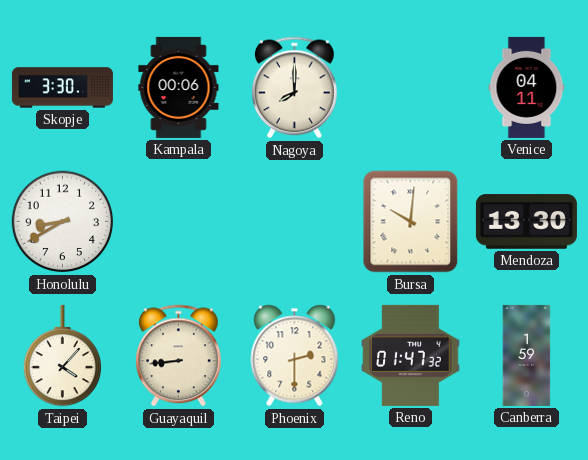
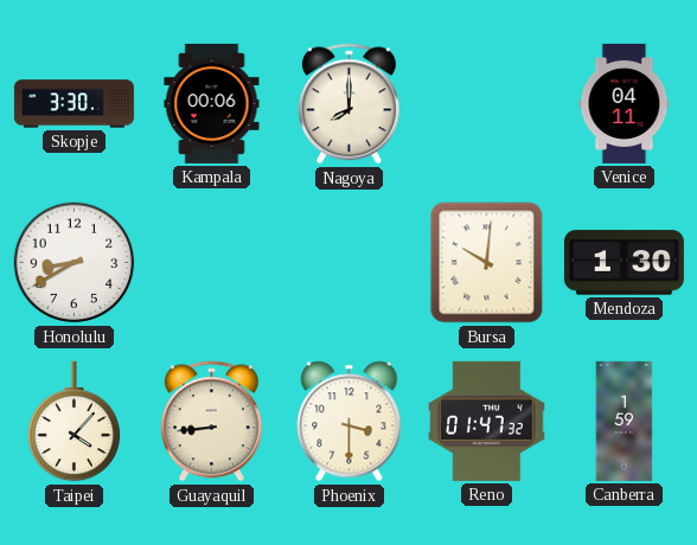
Mendoza: 13:30 -> 1:30 (624, 263)
Phoenix: 2:30 -> 3:30 (350, 422)
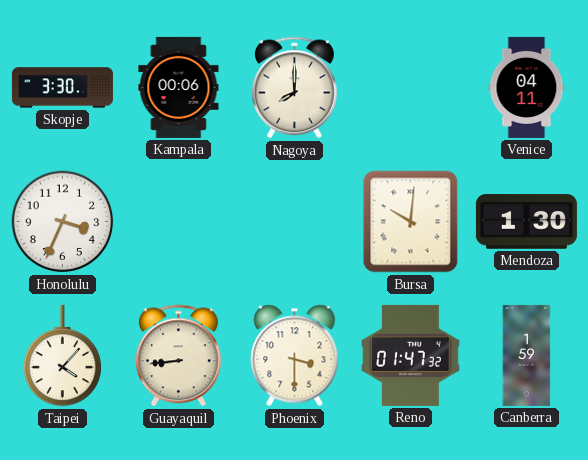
Honolulu: 8:40 -> 3:34 (63, 222)
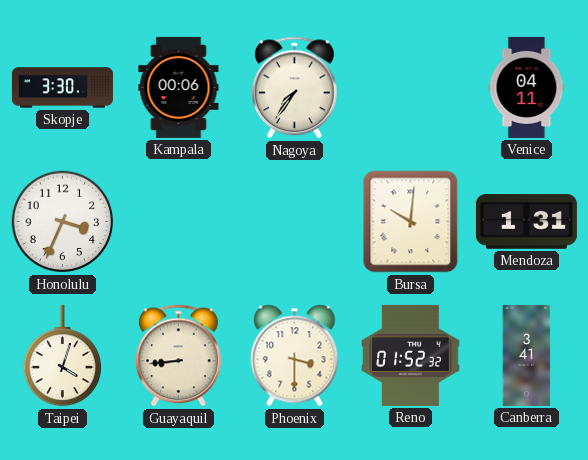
Nagoya: 8:00 -> 7:36 (295, 88)
Mendoza: 1:30 -> 1:31 (526, 222)
Taipei: 4:07 -> 4:03 (62, 356)
Reno: 01:47 -> 01:52 (411, 355)
Canberra: 1:59 -> 3:41 (527, 355)
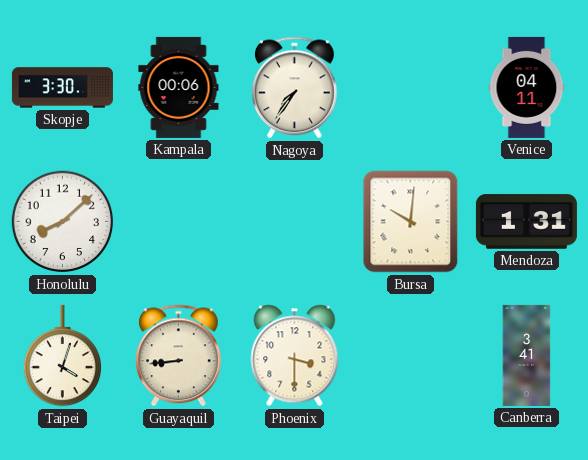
Honolulu: 3:34 -> 8:08 (63, 222)
Reno: 01:52 -> none (411, 355)
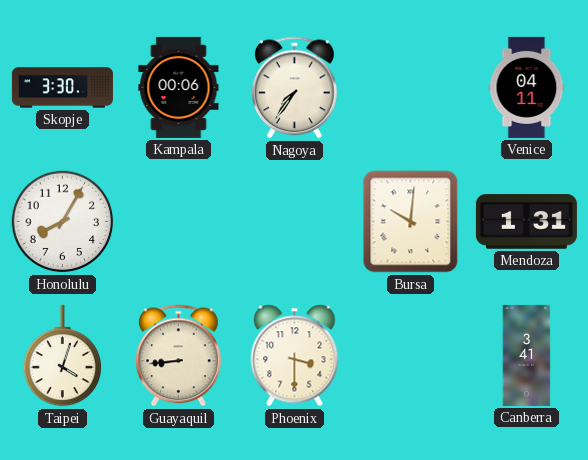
Honolulu: 8:08 -> 8:05 (63, 222)
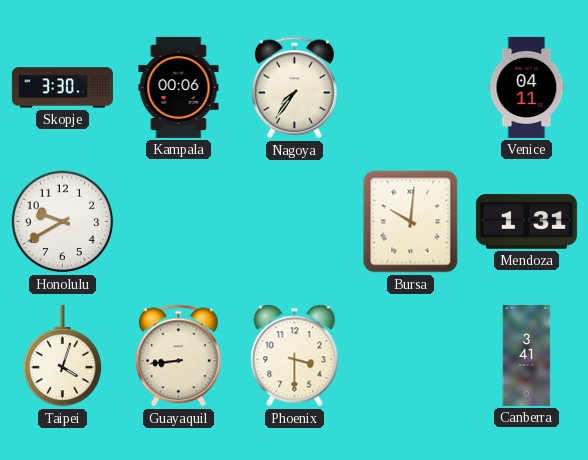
Honolulu: 8:05 -> 9:40 (63, 222)
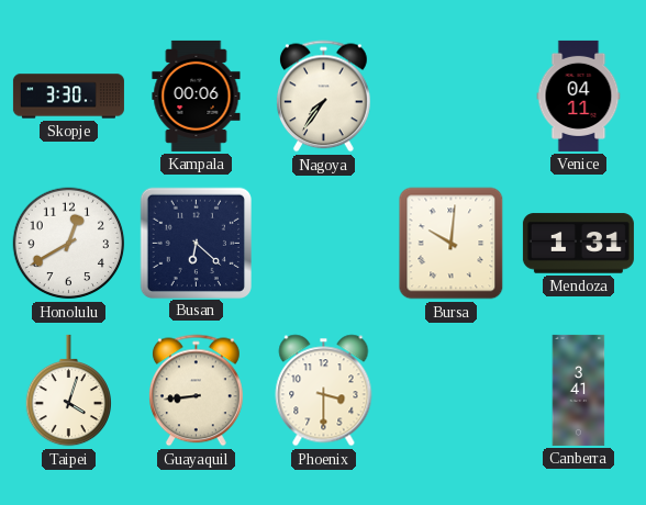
Honolulu: 9:40 -> 12:40 (69, 244)
Busan: none -> 6:22 (196, 243)
